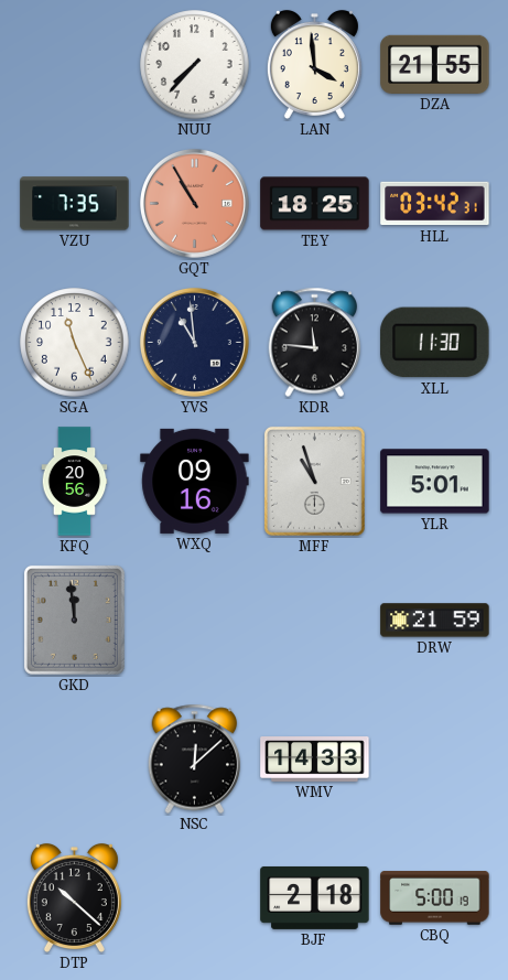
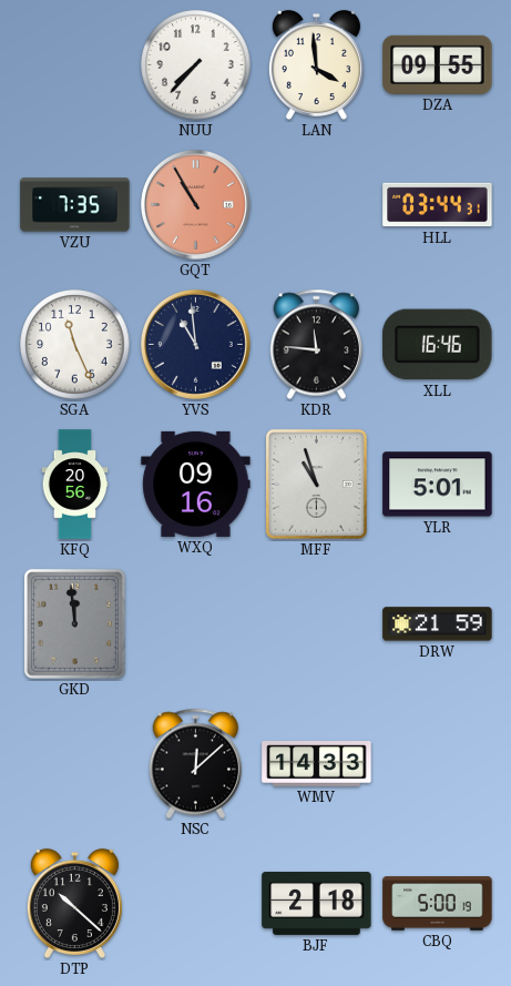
DZA: 21:55 -> 09:55 (438, 64)
TEY: 18:25 -> none (315, 204)
HLL: 03:42 -> 03:44 (438, 205)
XLL: 11:30 -> 16:46 (438, 345)
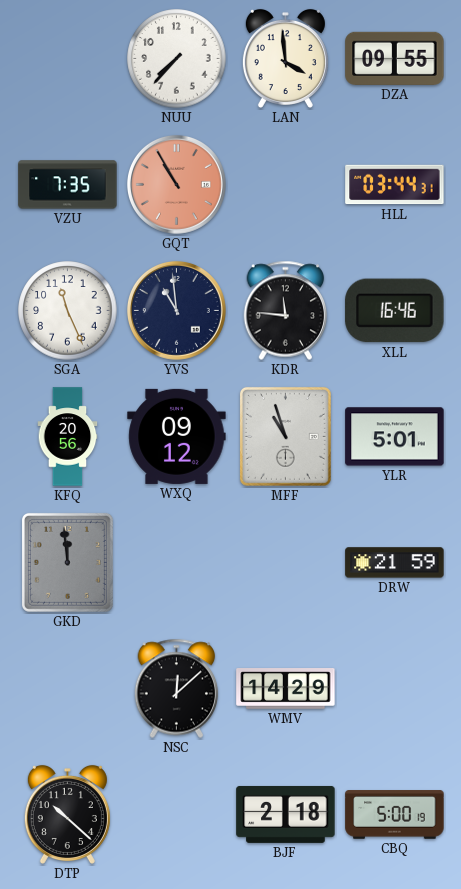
WXQ: 09:16 -> 09:12 (177, 436)
WMV: 14:33 -> 14:29 (286, 689)
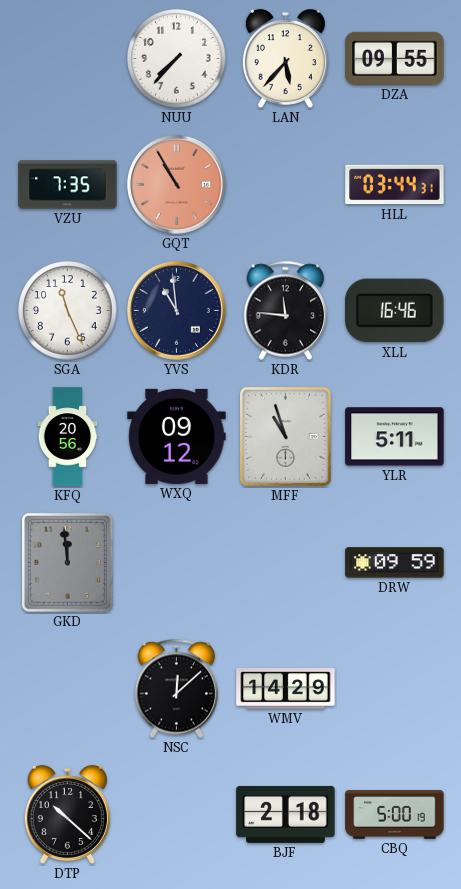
LAN: 3:59 -> 5:37 (285, 58)
YLR: 5:01 -> 5:11 (395, 437)
DRW: 21:59 -> 09:59 (395, 563)
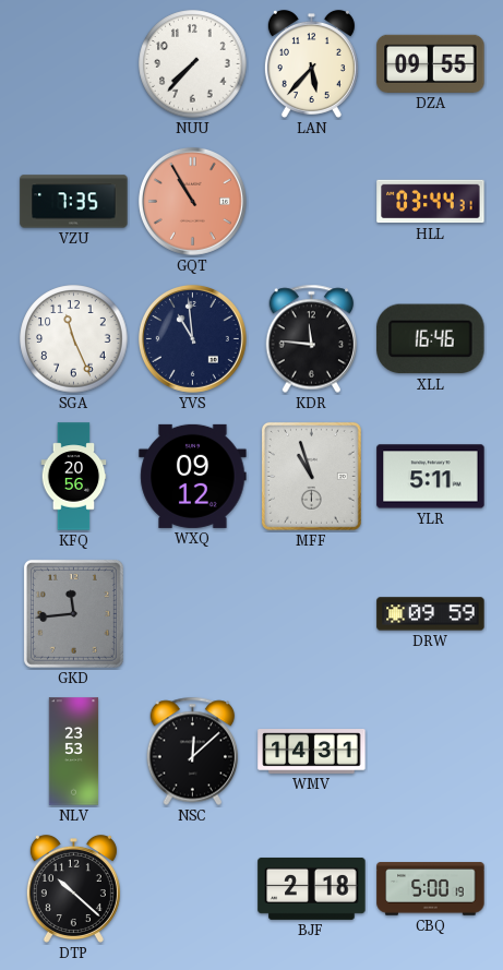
GKD: 11:59 -> 11:44 (73, 613)
NLV: none -> 23:53 (74, 752)
WMV: 14:29 -> 14:31 (312, 752)
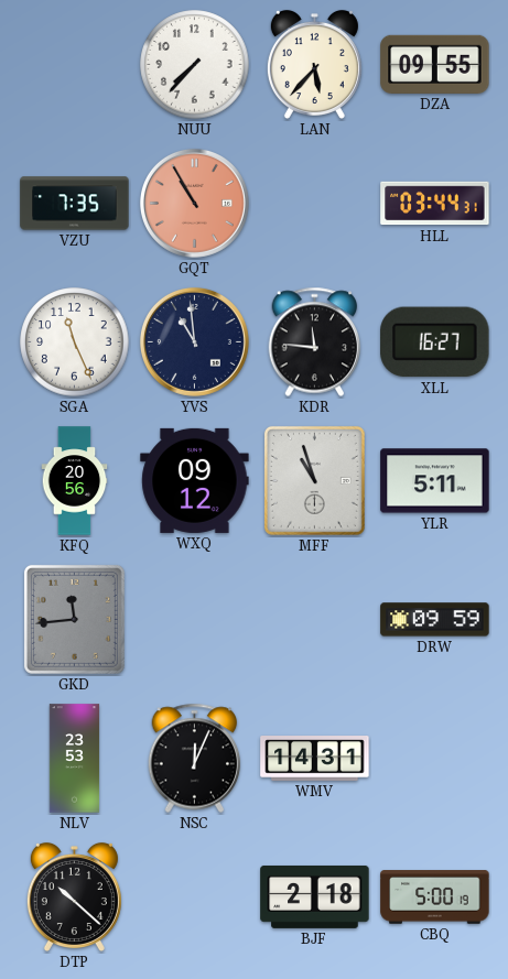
XLL: 16:46 -> 16:27 (435, 342)
NSC: 12:08 -> 12:04 (195, 759)
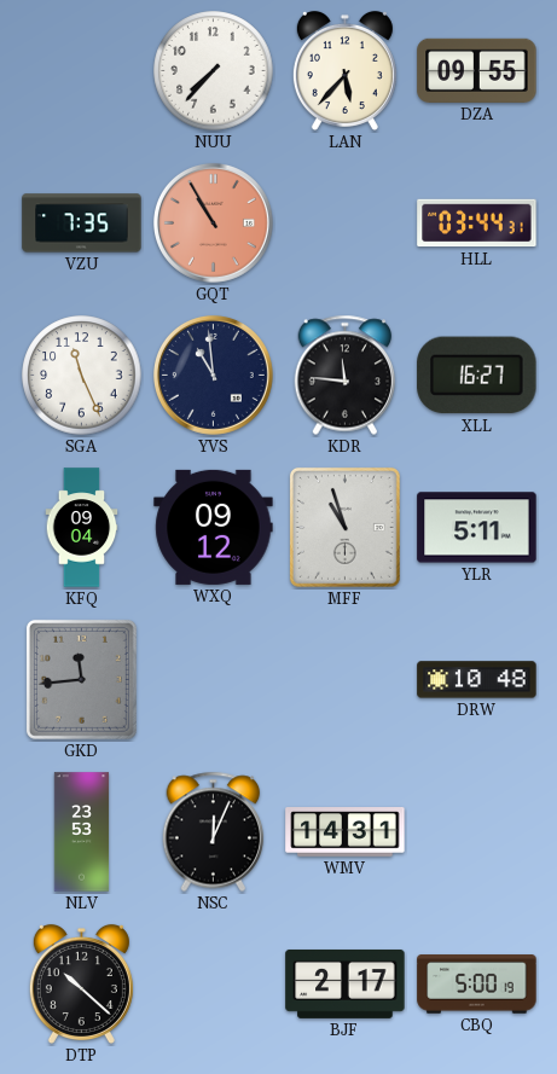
KFQ: 20:56 -> 09:04 (82, 528)
DRW: 09:59 -> 10:48 (477, 680)
BJF: 2:18 -> 2:17 (346, 983)
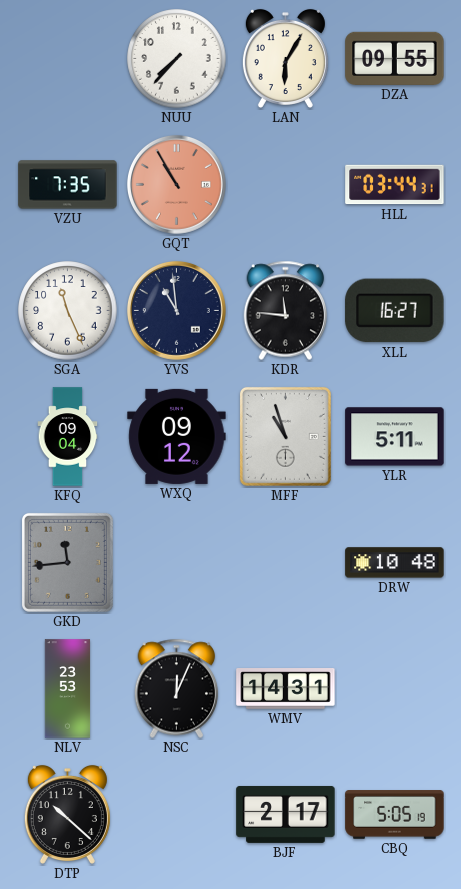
LAN: 5:37 -> 6:05 (285, 58)
CBQ: 5:00 -> 5:05 (395, 815)
